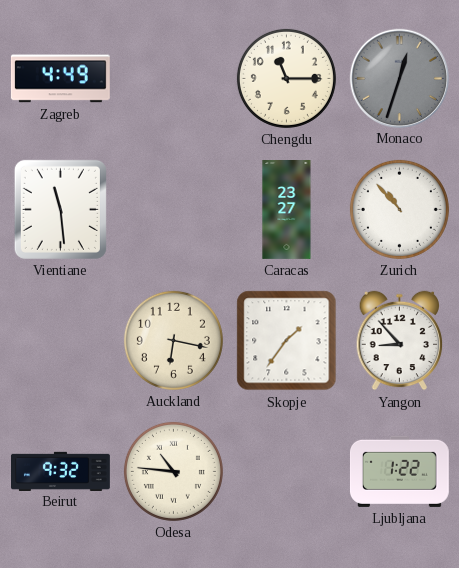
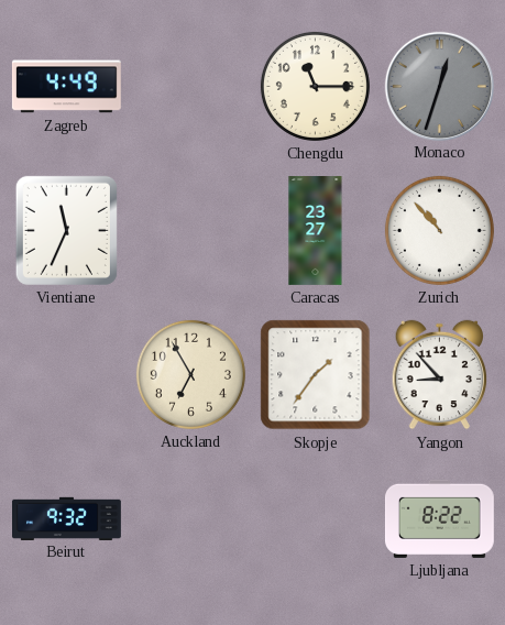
Vientiane: 11:29 -> 11:34 (66, 230)
Auckland: 6:17 -> 6:55 (190, 374)
Odesa: 10:46 -> none (173, 471)
Ljubljana: 1:22 -> 8:22 (439, 518)
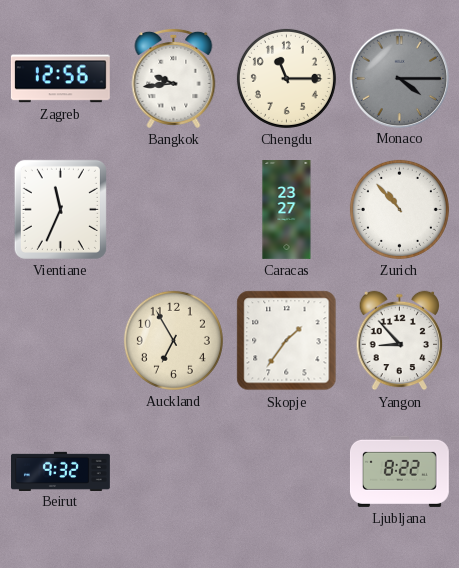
Zagreb: 4:49 -> 12:56 (60, 79)
Bangkok: none -> 9:44 (174, 78)
Monaco: 12:33 -> 4:15 (399, 78)
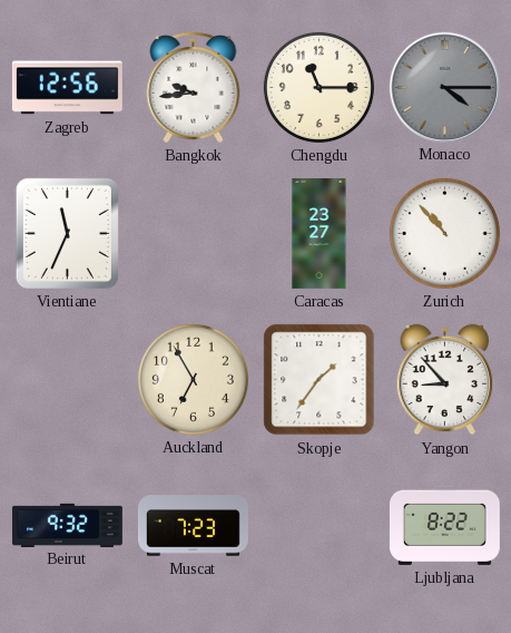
Muscat: none -> 7:23 (193, 526)
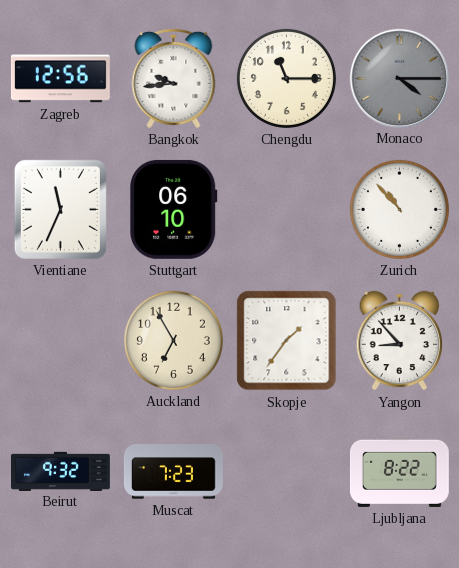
Stuttgart: none -> 06:10 (174, 209)
Caracas: 23:27 -> none (320, 234)
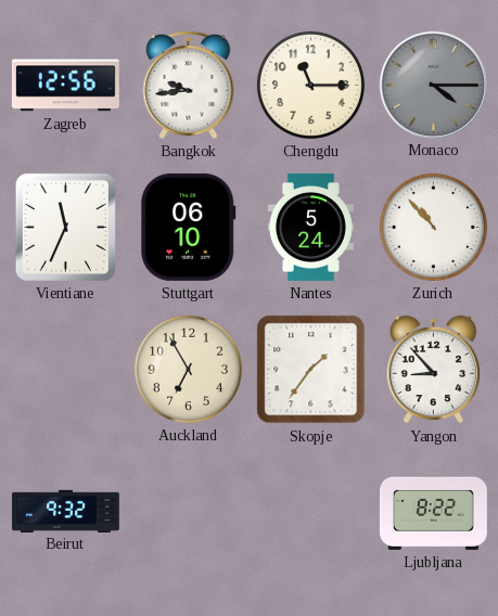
Nantes: none -> 5:24 (310, 227)
Muscat: 7:23 -> none (173, 472)
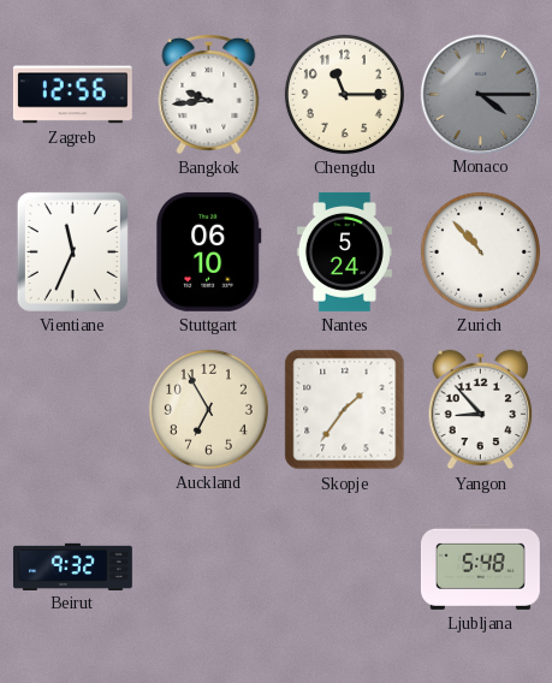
Ljubljana: 8:22 -> 5:48 (480, 566)
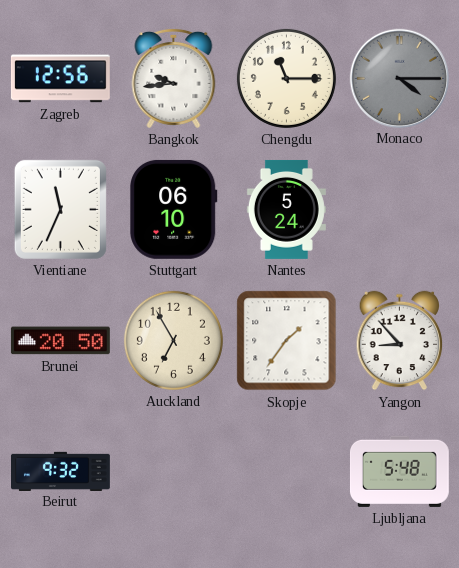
Zurich: 10:53 -> none (480, 251)
Brunei: none -> 20:50 (60, 341)
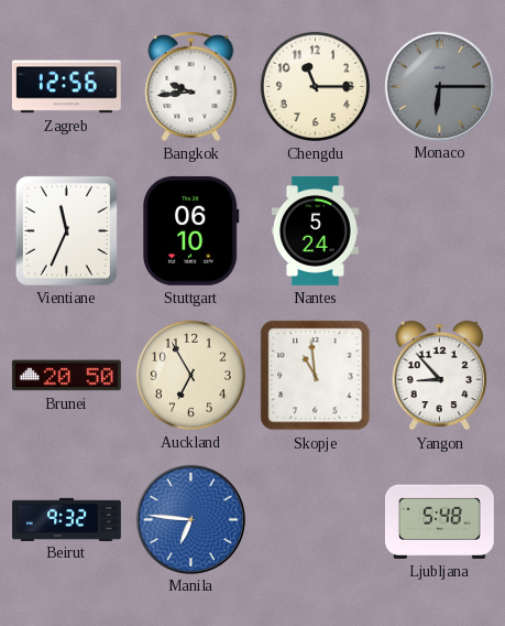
Monaco: 4:15 -> 6:15 (439, 86)
Skopje: 1:36 -> 10:59 (316, 376)
Manila: none -> 6:46 (190, 519)
